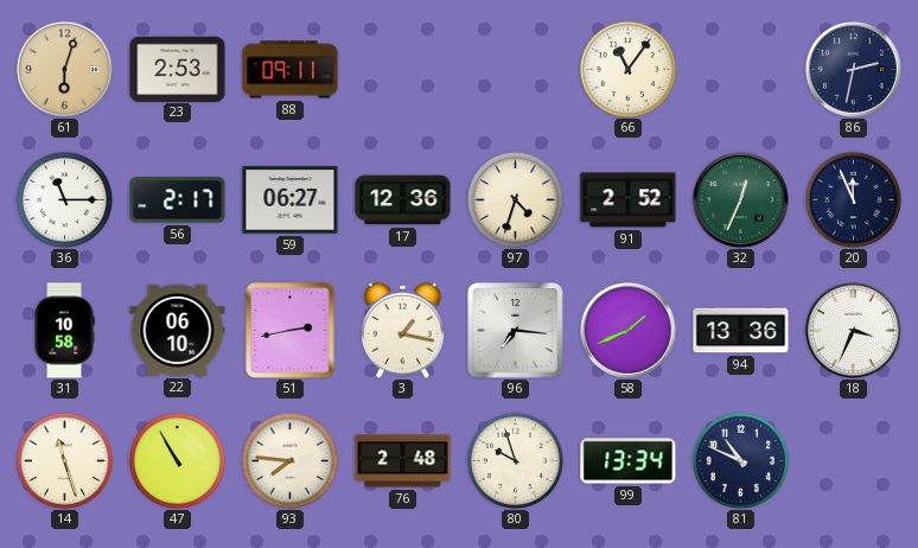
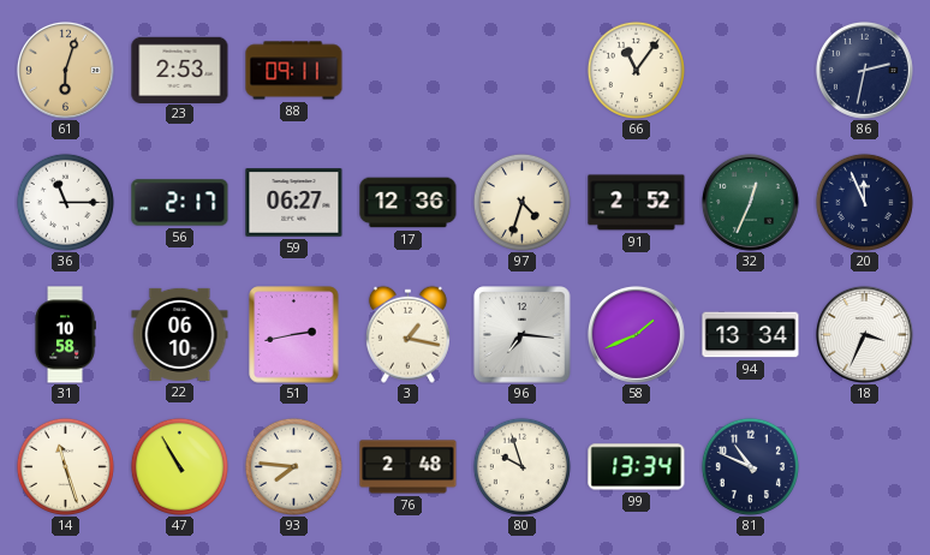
94: 13:36 -> 13:34 (751, 335)
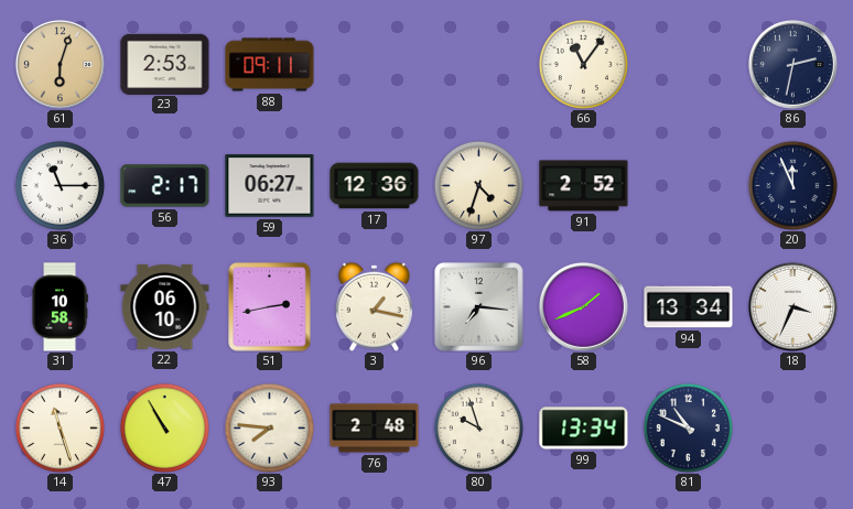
32: 12:34 -> none (750, 202)
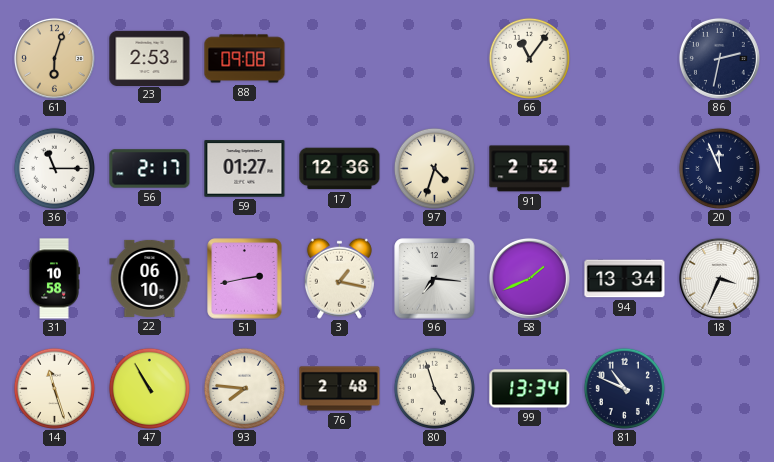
88: 09:11 -> 09:08 (245, 59)
59: 06:27 -> 01:27 (245, 169)
80: 9:57 -> 4:57 (434, 388)
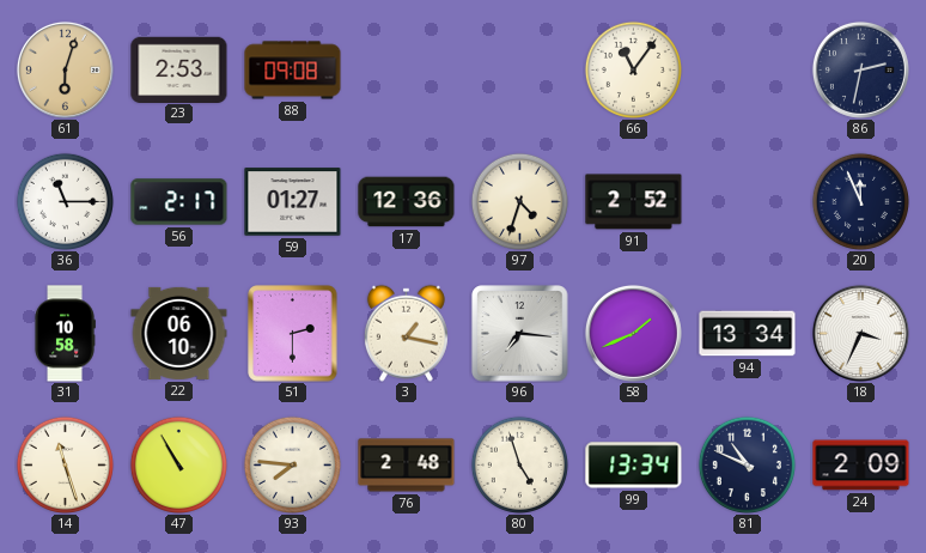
51: 2:43 -> 2:30 (293, 334)
24: none -> 2:09 (861, 466)
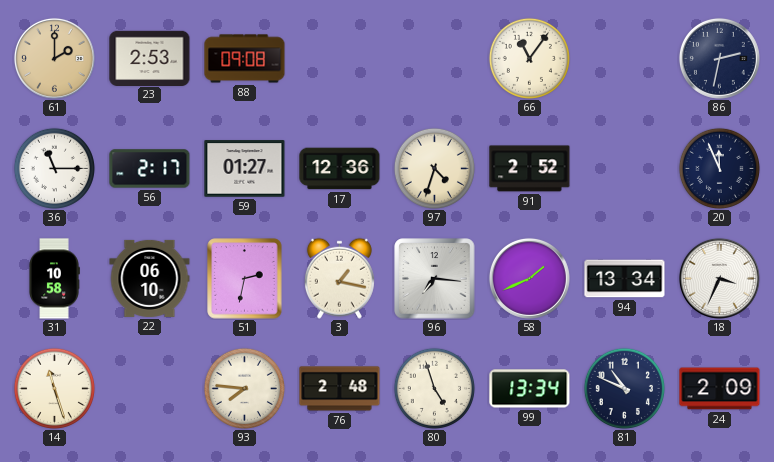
61: 6:03 -> 2:00 (54, 58)
51: 2:30 -> 2:32 (245, 279)
47: 10:55 -> none (178, 464)
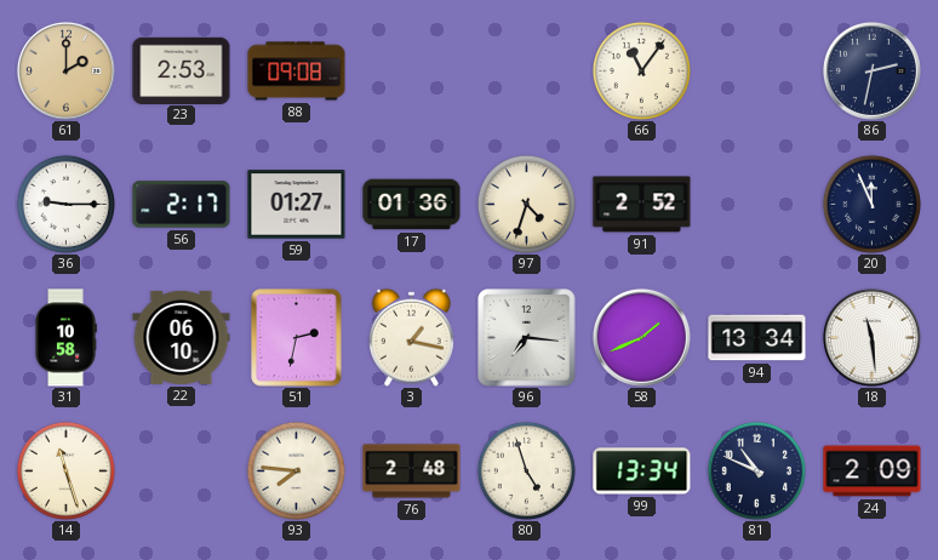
36: 11:15 -> 9:15 (65, 204)
17: 12:36 -> 01:36 (412, 205)
18: 3:34 -> 11:29 (871, 337)
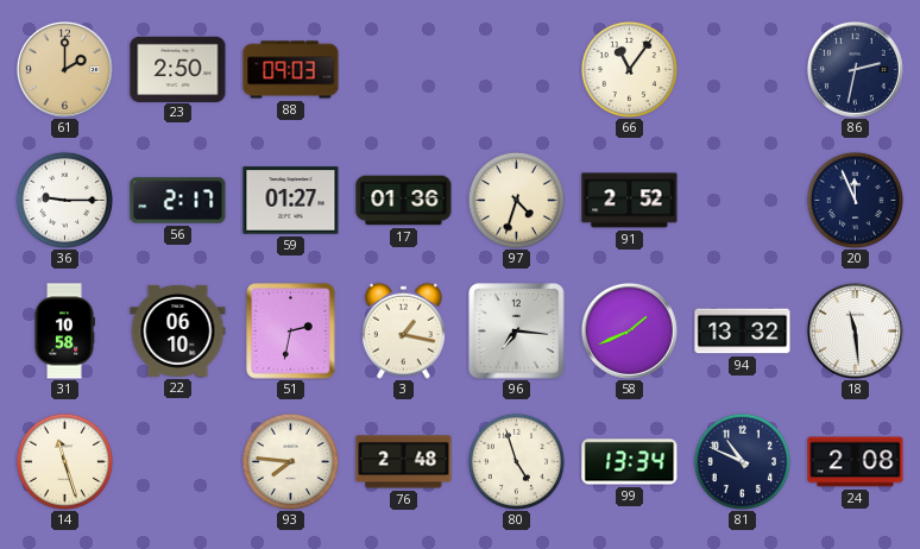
23: 2:53 -> 2:50 (178, 69)
88: 09:08 -> 09:03 (291, 70)
94: 13:34 -> 13:32 (743, 332)
24: 2:09 -> 2:08 (856, 462)
